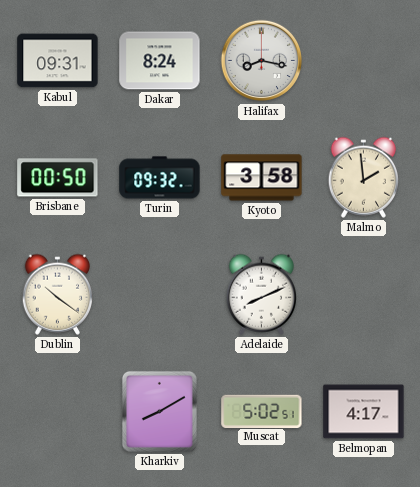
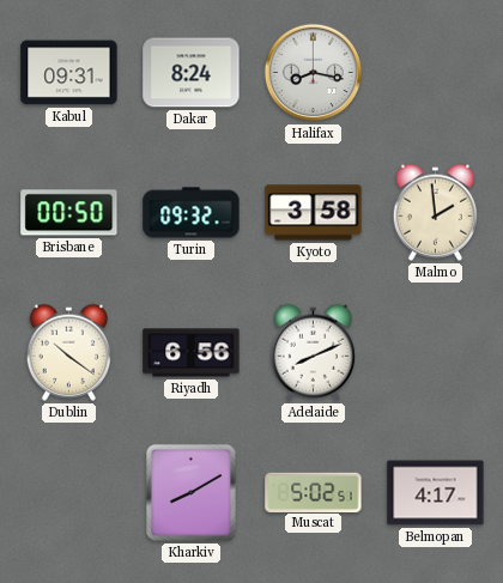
Riyadh: none -> 6:56 (192, 353)
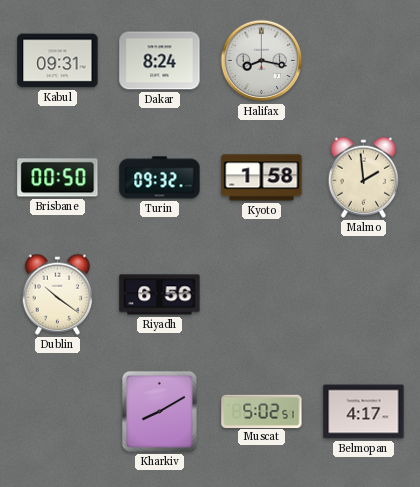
Kyoto: 3:58 -> 1:58 (262, 178)
Adelaide: 8:11 -> none (313, 352)
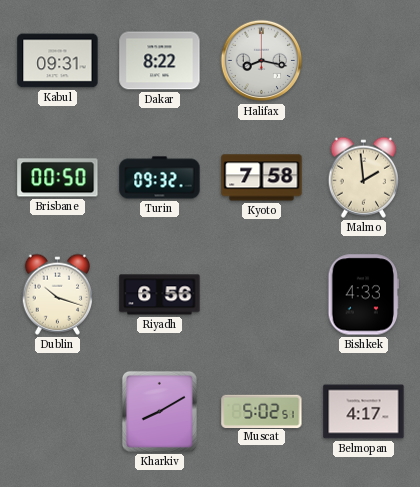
Dakar: 8:24 -> 8:22 (160, 61)
Kyoto: 1:58 -> 7:58 (262, 178)
Dublin: 10:21 -> 10:18 (57, 294)
Bishkek: none -> 4:33 (364, 295)
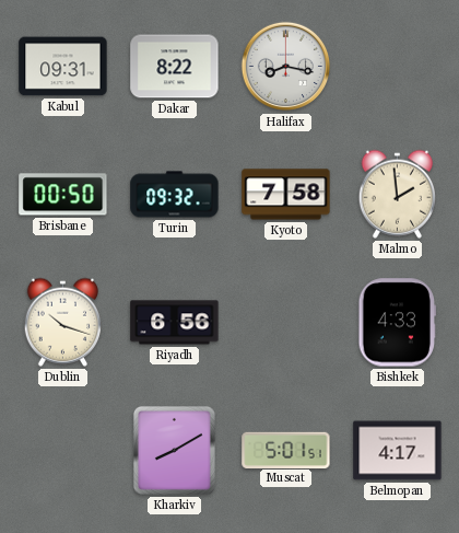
Muscat: 5:02 -> 5:01 (286, 450)
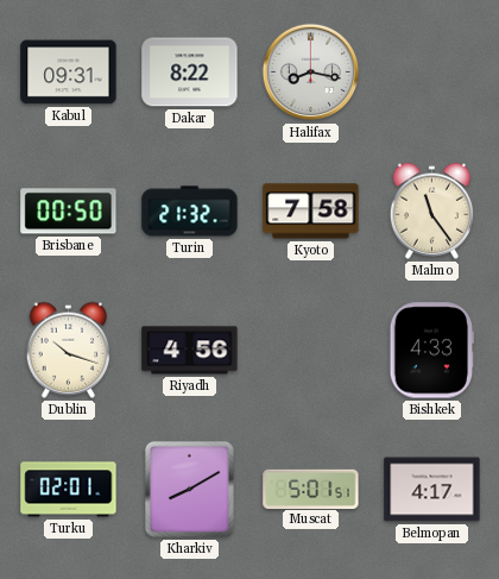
Turin: 09:32 -> 21:32 (190, 212)
Malmo: 1:59 -> 11:24 (431, 210)
Riyadh: 6:56 -> 4:56 (190, 351)
Turku: none -> 02:01 (69, 490)
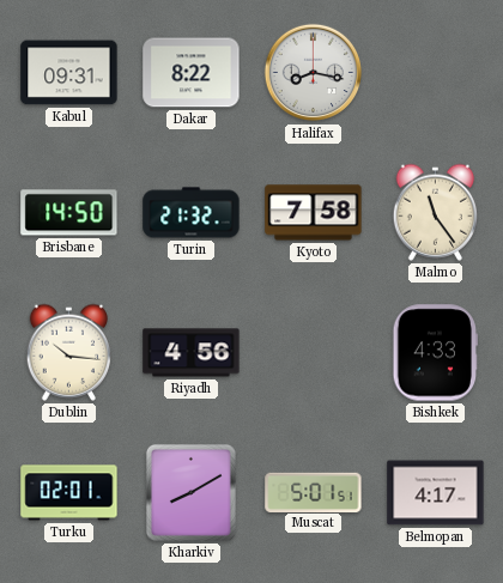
Brisbane: 00:50 -> 14:50 (69, 213)
Dublin: 10:18 -> 10:16 (68, 352)
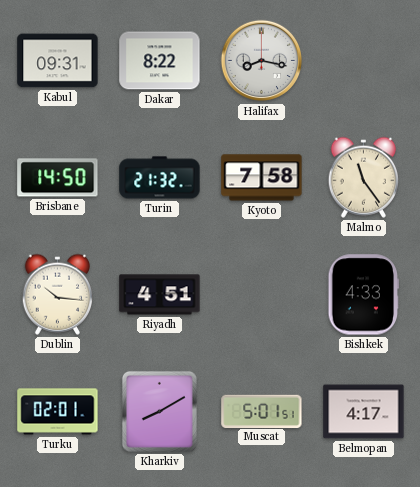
Riyadh: 4:56 -> 4:51 (160, 295)
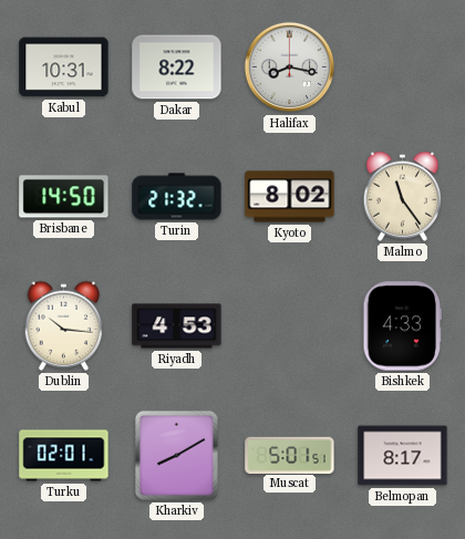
Kabul: 09:31 -> 10:31 (64, 68)
Kyoto: 7:58 -> 8:02 (290, 197)
Riyadh: 4:51 -> 4:53 (177, 326)
Belmopan: 4:17 -> 8:17 (403, 456)
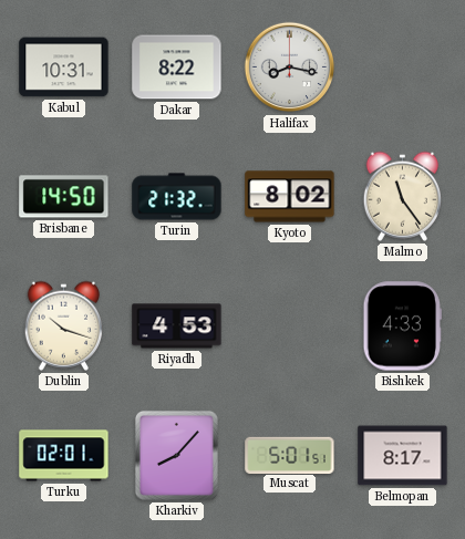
Dublin: 10:16 -> 10:18 (63, 325)
Kharkiv: 8:10 -> 8:07 (176, 455)
